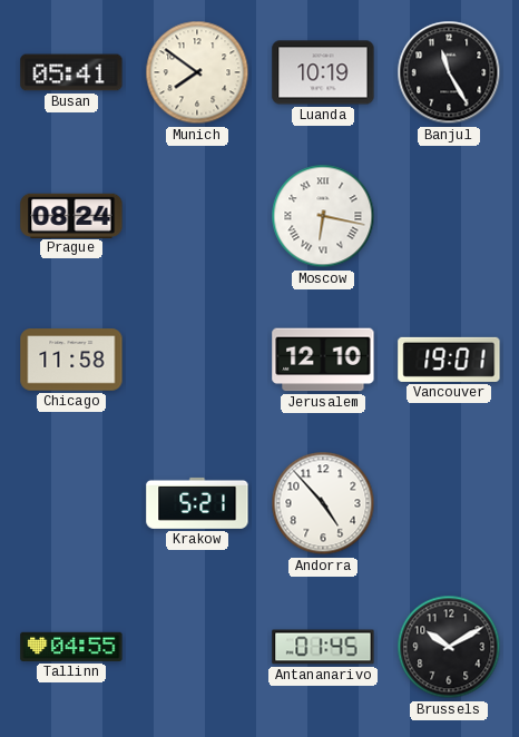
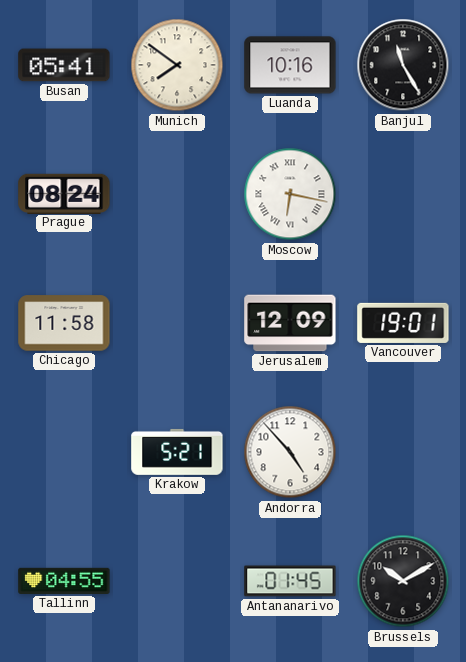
Luanda: 10:19 -> 10:16 (290, 65)
Jerusalem: 12:10 -> 12:09 (290, 323)
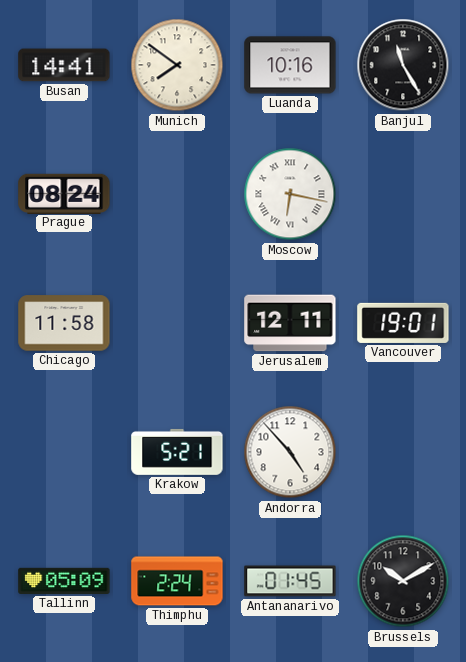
Busan: 05:41 -> 14:41 (64, 65)
Jerusalem: 12:09 -> 12:11 (290, 323)
Tallinn: 04:55 -> 05:09 (64, 581)
Thimphu: none -> 2:24 (177, 581)
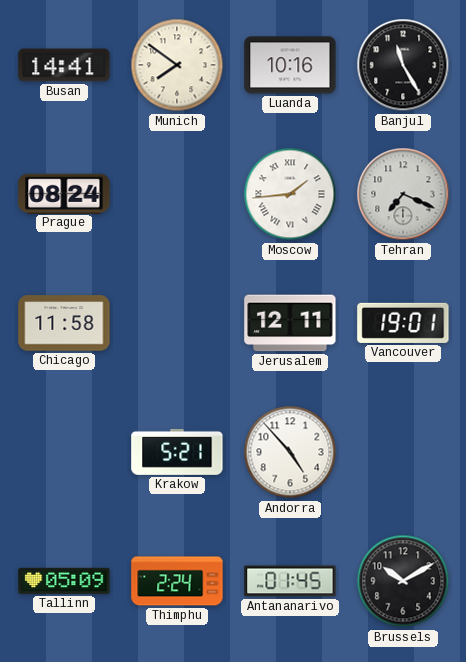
Moscow: 6:17 -> 1:44 (290, 194)
Tehran: none -> 7:19 (403, 194)
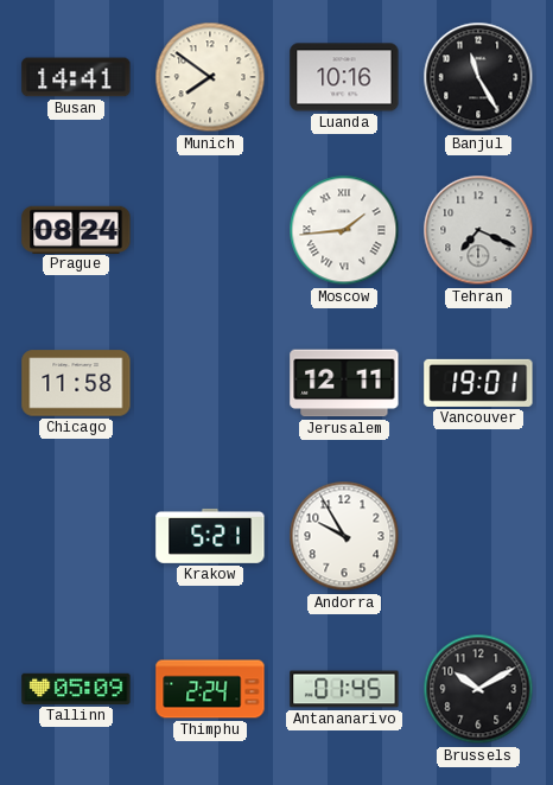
Andorra: 4:53 -> 9:55 (344, 536)
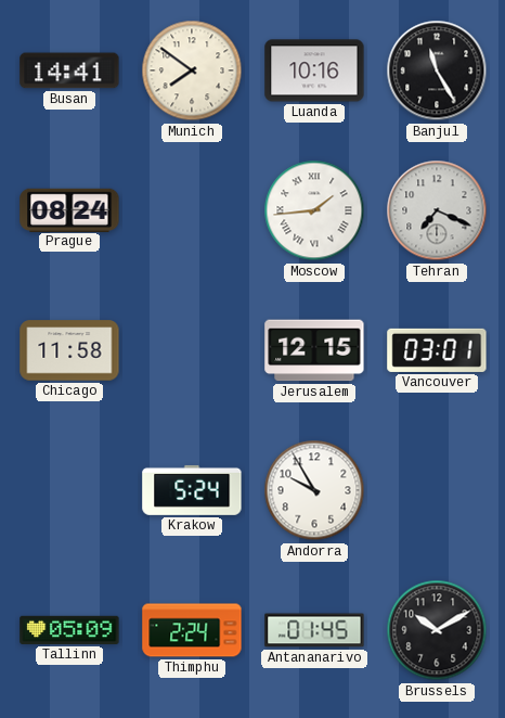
Jerusalem: 12:11 -> 12:15 (314, 350)
Vancouver: 19:01 -> 03:01 (437, 350)
Krakow: 5:21 -> 5:24 (192, 490)
